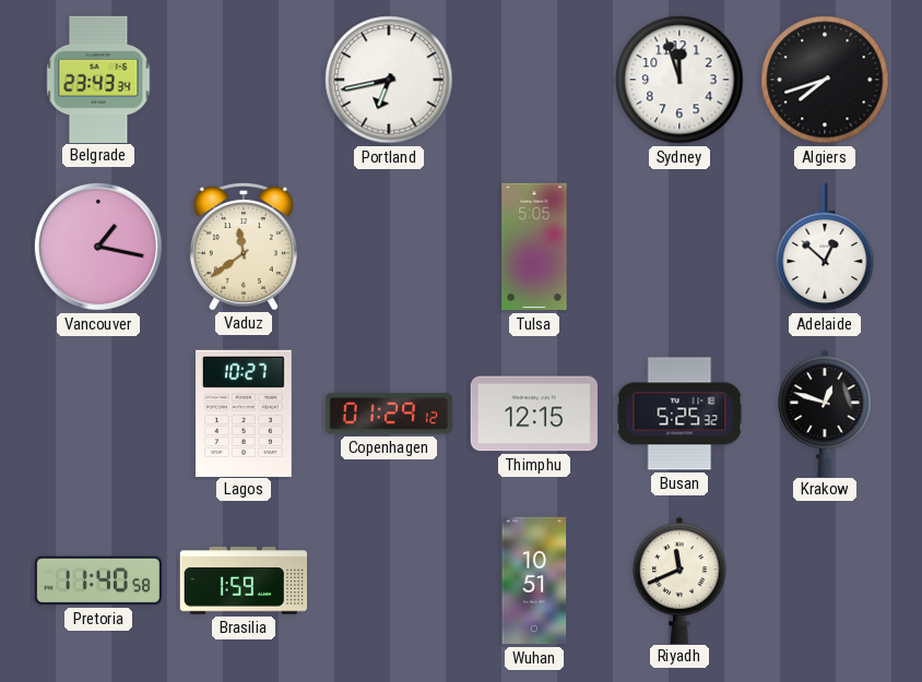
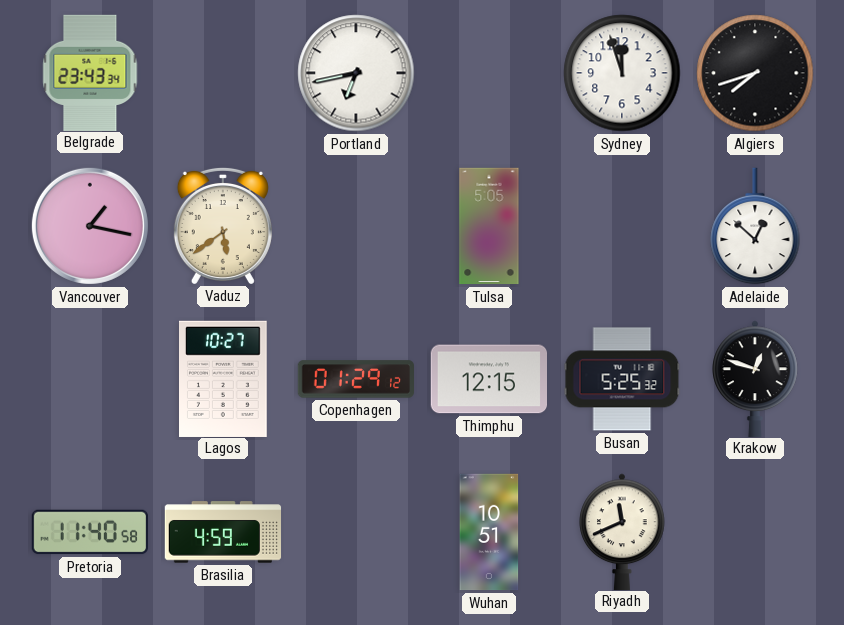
Vaduz: 11:39 -> 5:39 (223, 225)
Brasilia: 1:59 -> 4:59 (223, 532)
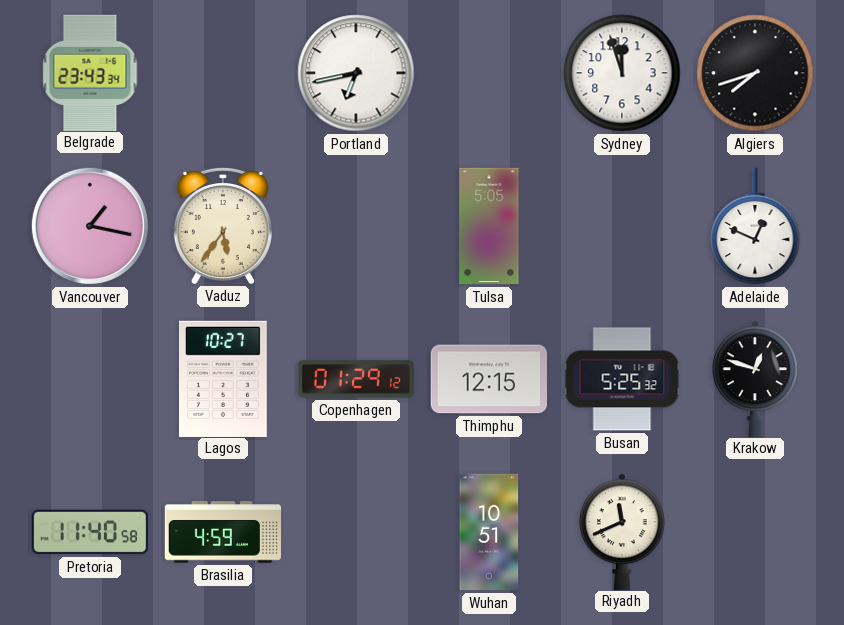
Vaduz: 5:39 -> 5:36 (223, 225)
Adelaide: 12:52 -> 12:49 (755, 226)
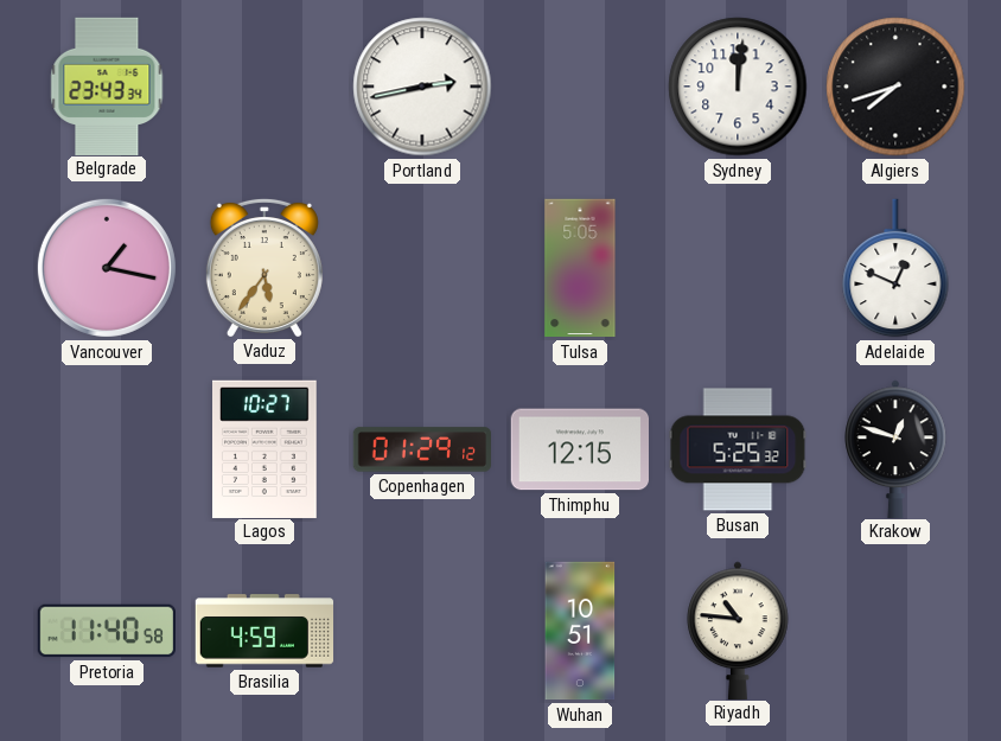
Portland: 6:43 -> 2:43 (422, 87)
Sydney: 11:57 -> 12:01 (738, 87)
Riyadh: 11:41 -> 10:46 (738, 630)
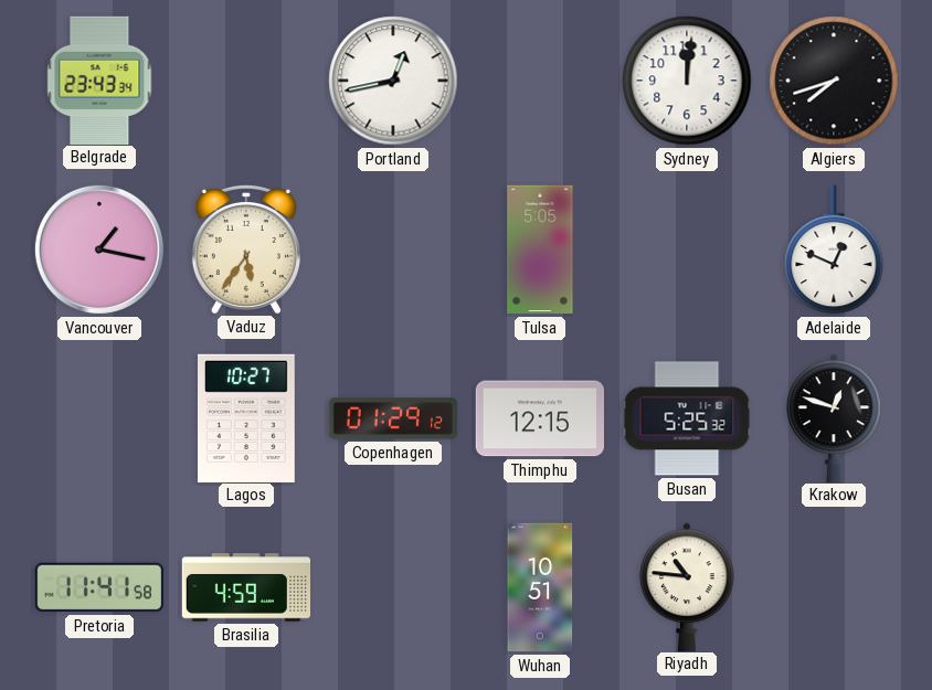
Portland: 2:43 -> 12:43 (393, 81)
Pretoria: 11:40 -> 11:41 (98, 587)
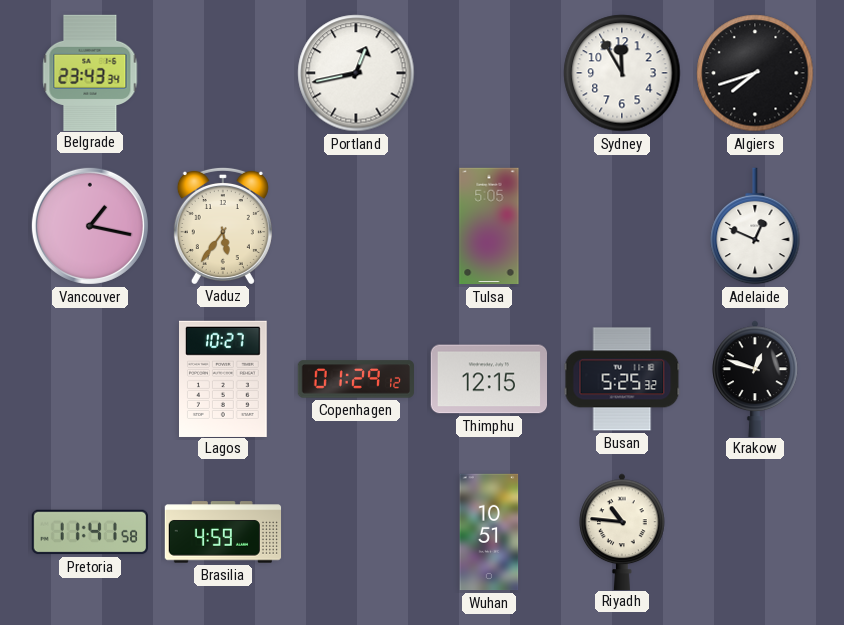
Sydney: 12:01 -> 11:55 (622, 73)
